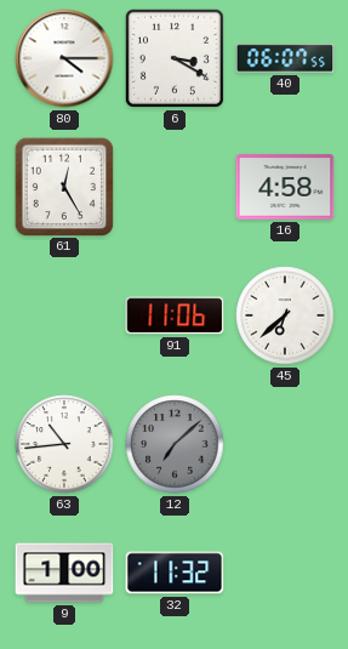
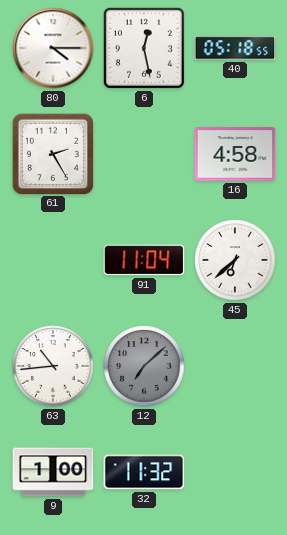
6: 3:20 -> 12:28 (144, 48)
40: 06:07 -> 05:18 (235, 48)
61: 12:25 -> 2:25 (52, 153)
91: 11:06 -> 11:04 (144, 260)
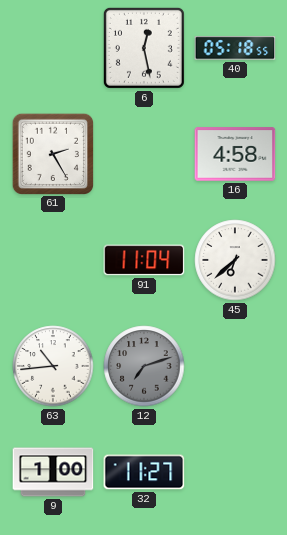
80: 4:15 -> none (53, 48)
12: 7:08 -> 7:12 (144, 366)
32: 11:32 -> 11:27 (144, 472)
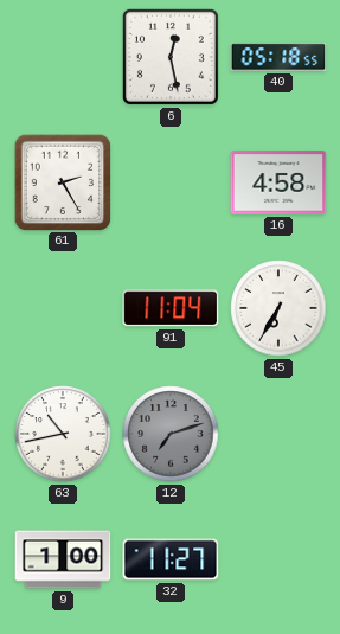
45: 6:38 -> 6:35 (278, 308)
63: 10:44 -> 10:43 (63, 434)
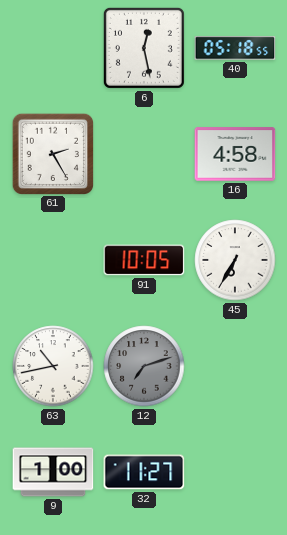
91: 11:04 -> 10:05 (144, 260)
